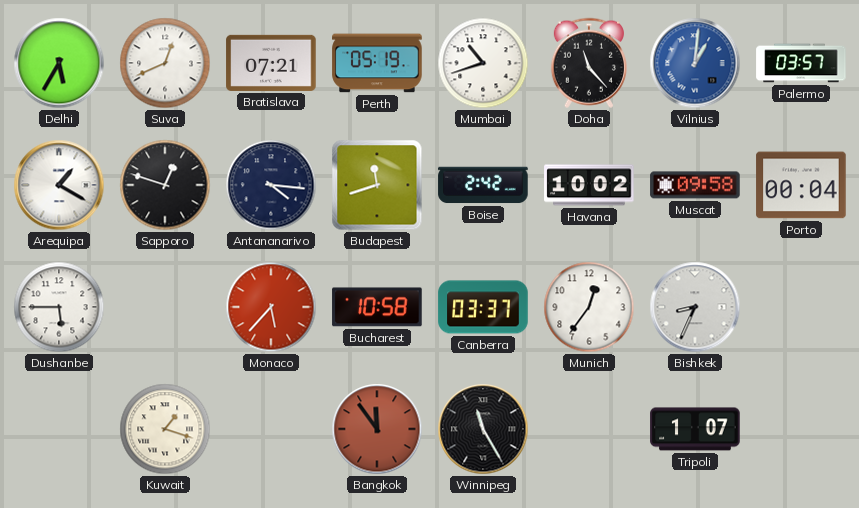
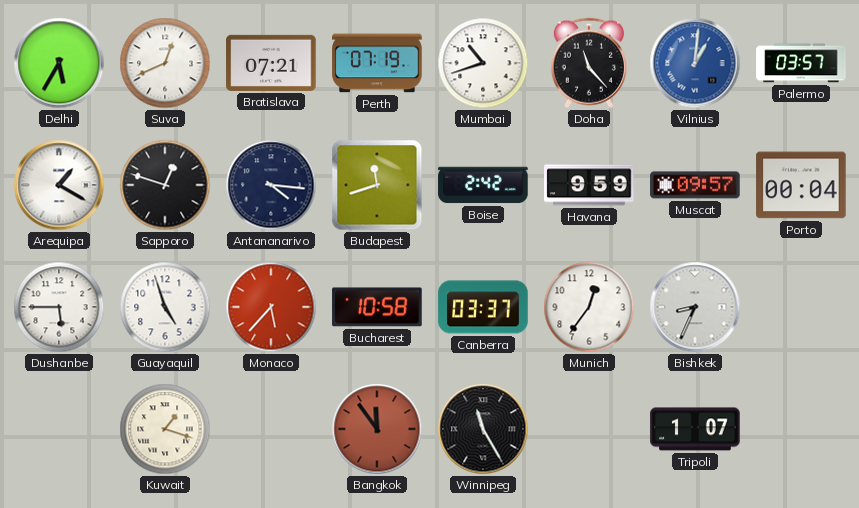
Perth: 05:19 -> 07:19 (377, 63)
Havana: 10:02 -> 9:59 (589, 185)
Muscat: 09:58 -> 09:57 (695, 185)
Guayaquil: none -> 4:57 (165, 307)
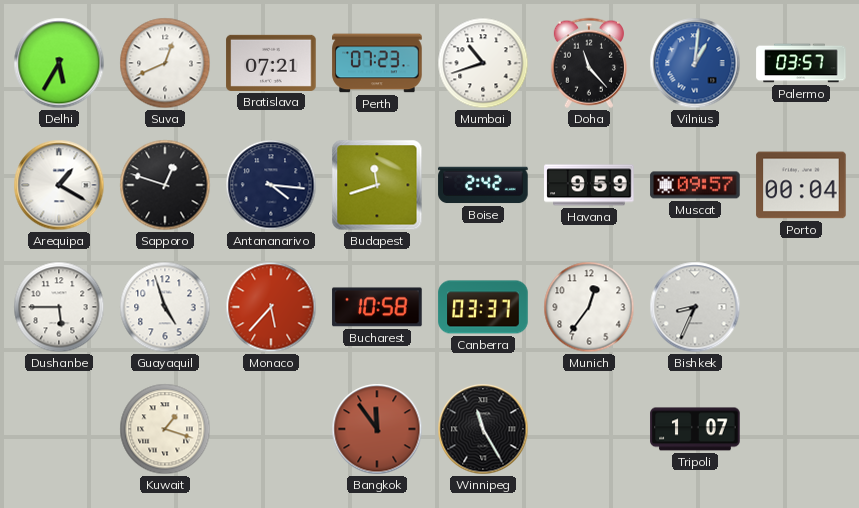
Perth: 07:19 -> 07:23 (377, 63)
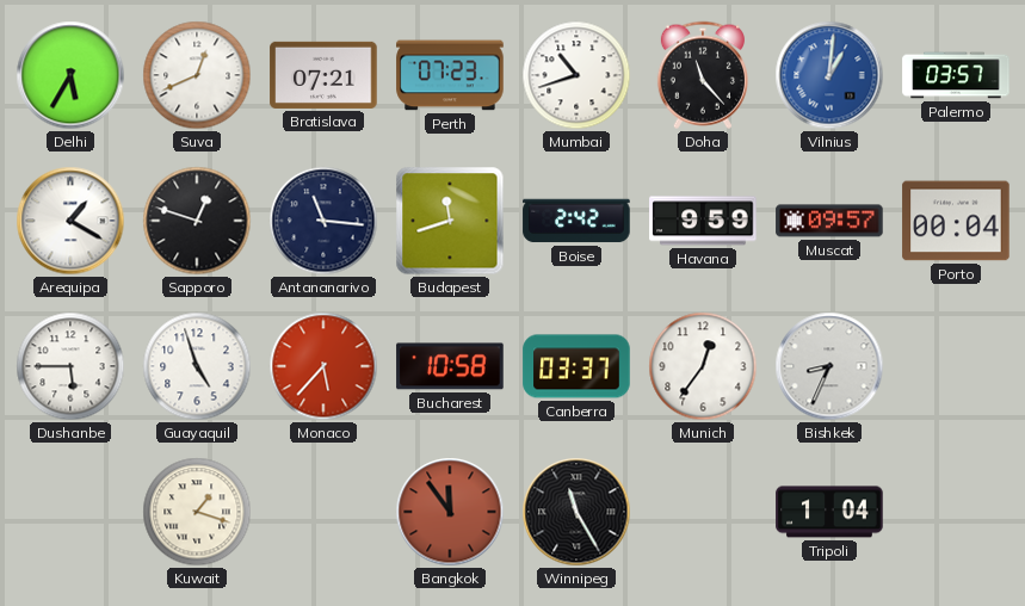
Antananarivo: 4:16 -> 11:16 (323, 221)
Tripoli: 1:07 -> 1:04 (829, 512)
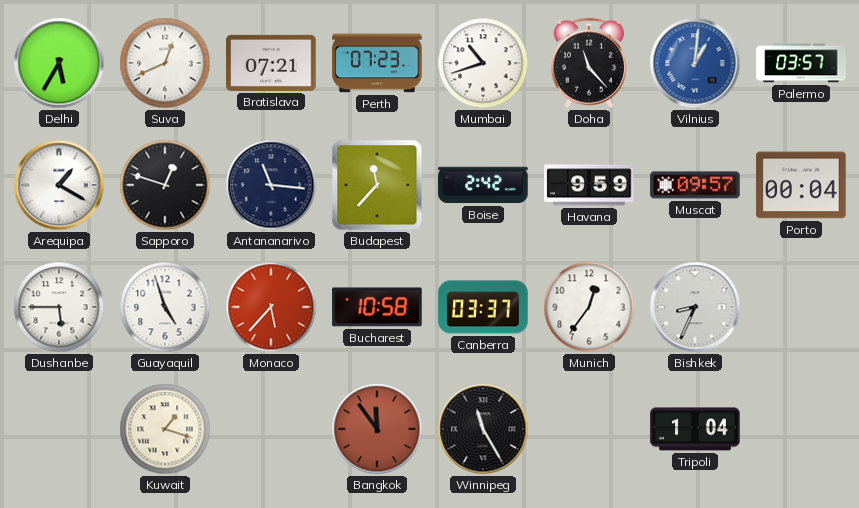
Budapest: 11:42 -> 11:37 (377, 185)
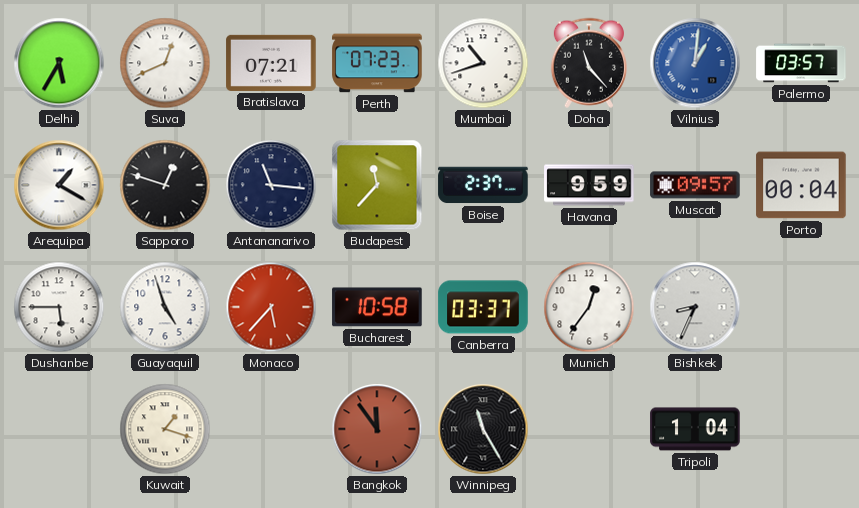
Boise: 2:42 -> 2:37 (483, 185)
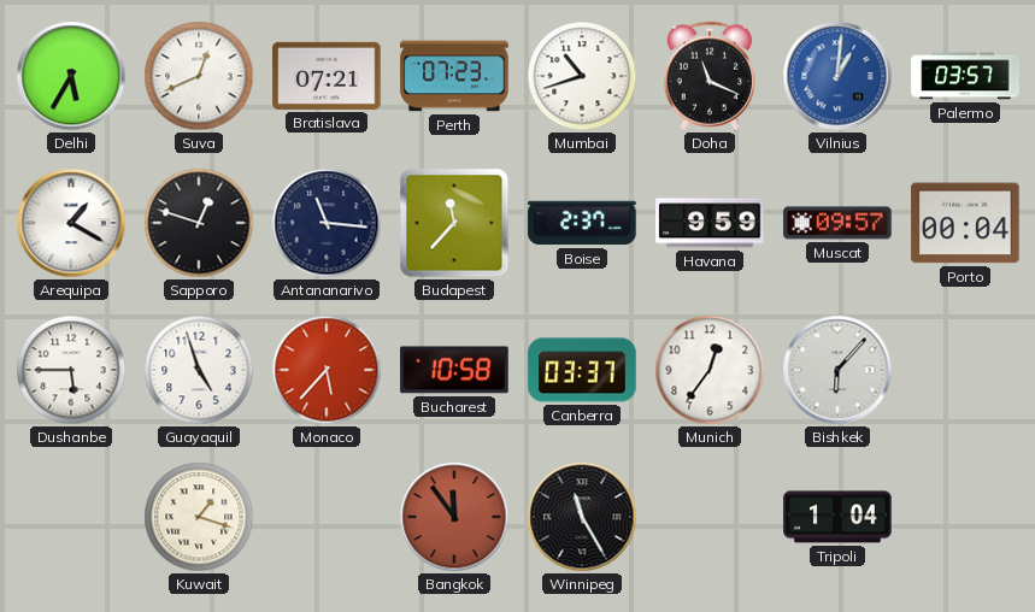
Doha: 11:23 -> 11:19 (710, 76)
Bishkek: 8:34 -> 6:07 (837, 370)
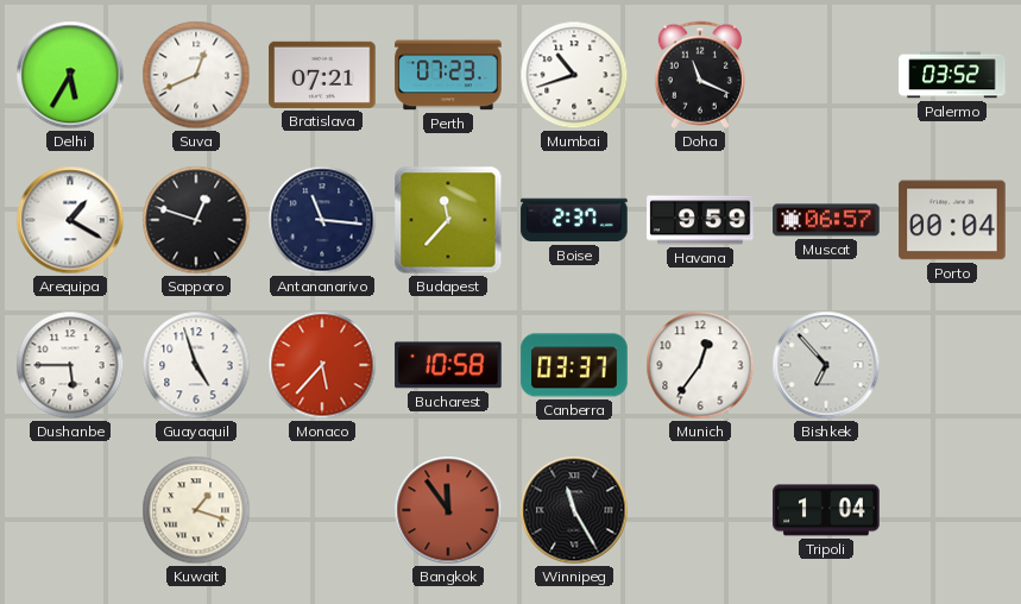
Vilnius: 1:01 -> none (837, 76)
Palermo: 03:57 -> 03:52 (952, 75)
Muscat: 09:57 -> 06:57 (826, 220)
Bishkek: 6:07 -> 6:53 (826, 365)
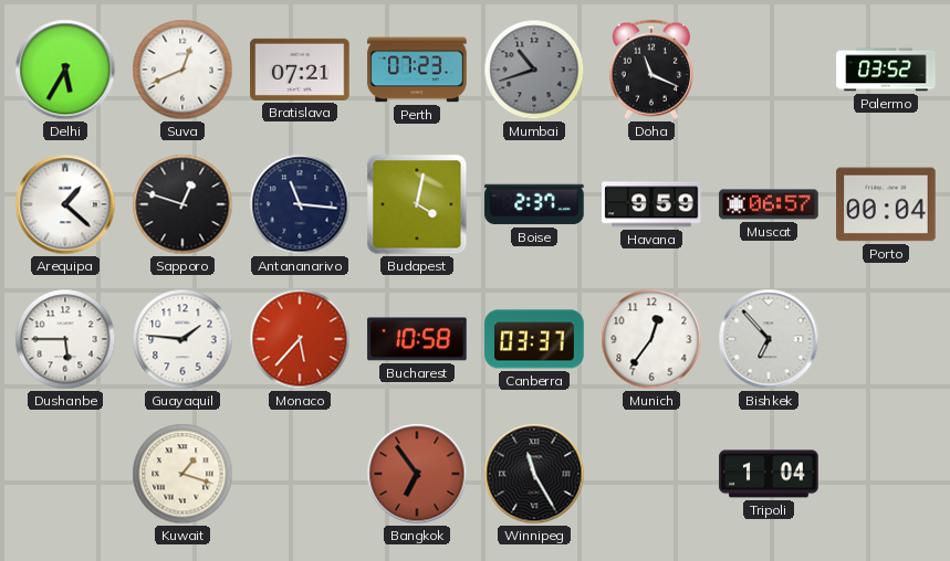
Mumbai dial: white -> grey (534, 70)
Arequipa: 1:20 -> 1:22 (65, 204)
Budapest: 11:37 -> 4:02 (417, 204)
Guayaquil: 4:57 -> 1:46 (182, 339)
Bangkok: 11:54 -> 6:54 (417, 474)
